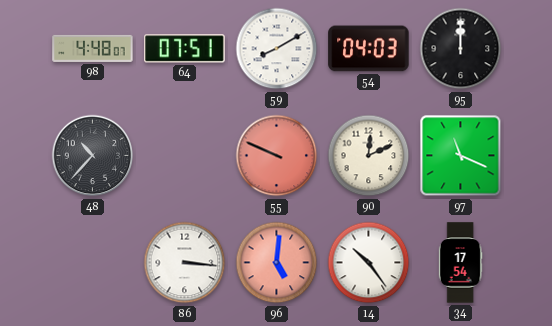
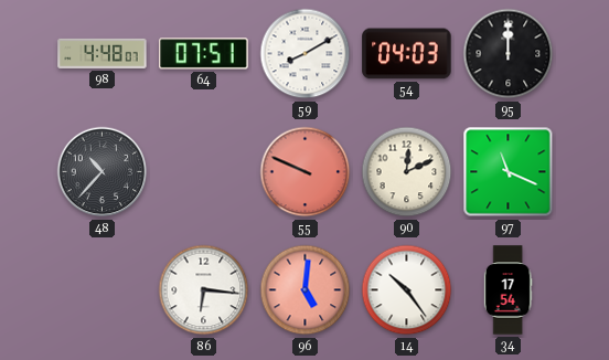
86: 3:16 -> 6:16 (204, 290)
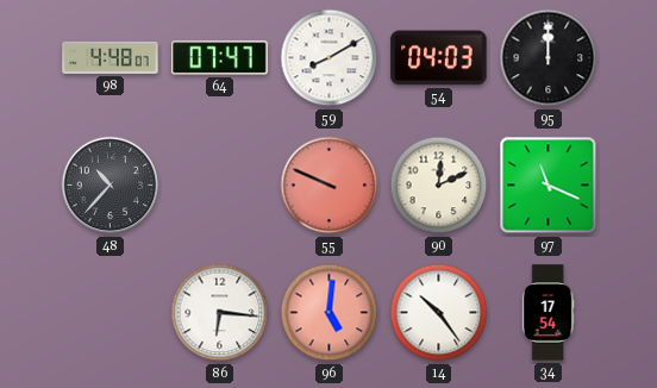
64: 07:51 -> 07:47 (220, 58)
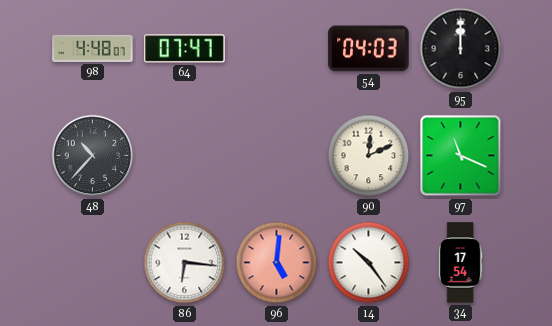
59: 8:10 -> none (330, 58)
55: 9:49 -> none (330, 186)
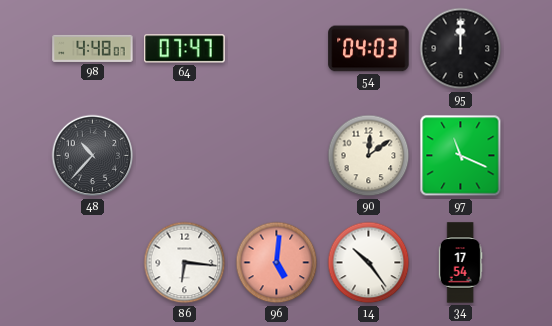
90: 12:11 -> 12:09 (369, 156)
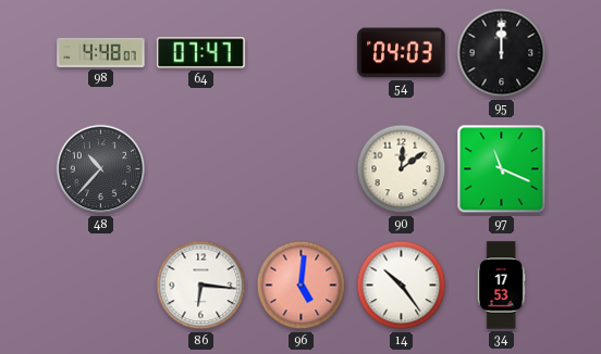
34: 17:54 -> 17:53 (501, 286)
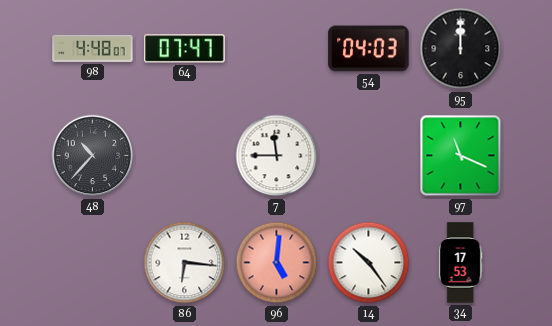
7: none -> 11:45 (277, 156)
90: 12:09 -> none (402, 169)
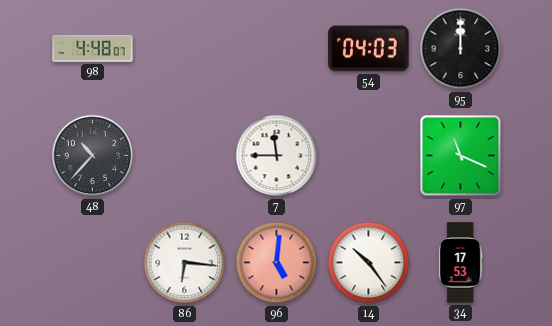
64: 07:47 -> none (185, 49)
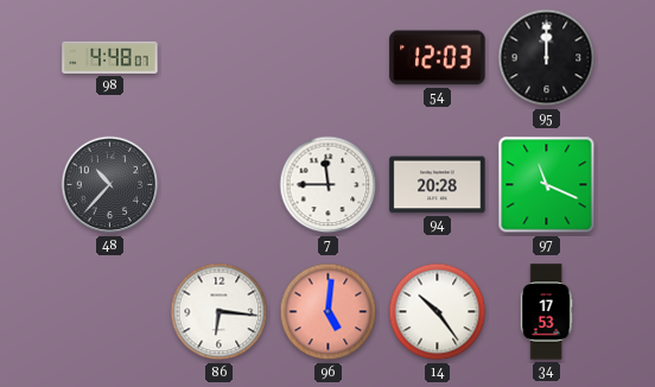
54: 04:03 -> 12:03 (438, 58)
94: none -> 20:28 (438, 185)
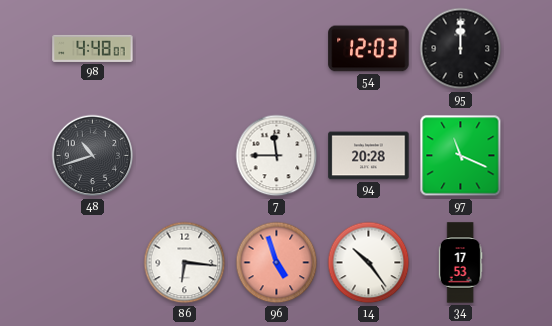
48: 10:37 -> 10:42 (93, 156)
96: 5:01 -> 4:57 (277, 263)
